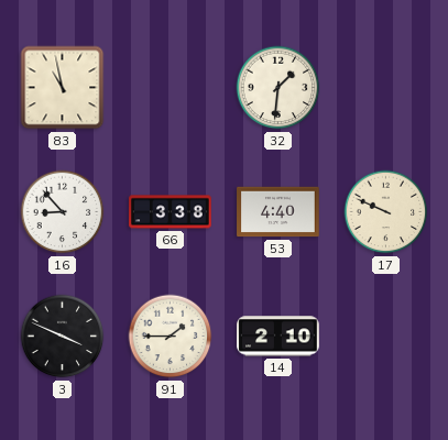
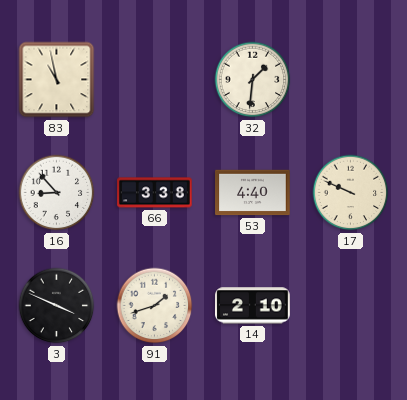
91: 1:45 -> 1:42 (155, 306)
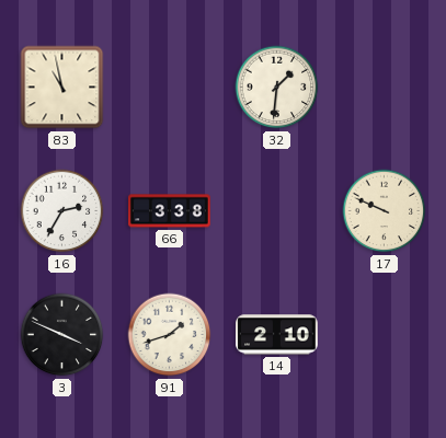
16: 8:53 -> 2:35 (62, 211)
53: 4:40 -> none (253, 193)
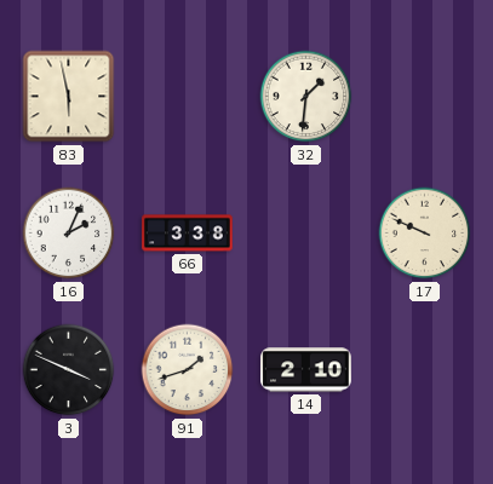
83: 10:58 -> 5:58 (69, 97)
16: 2:35 -> 2:04 (69, 234)
